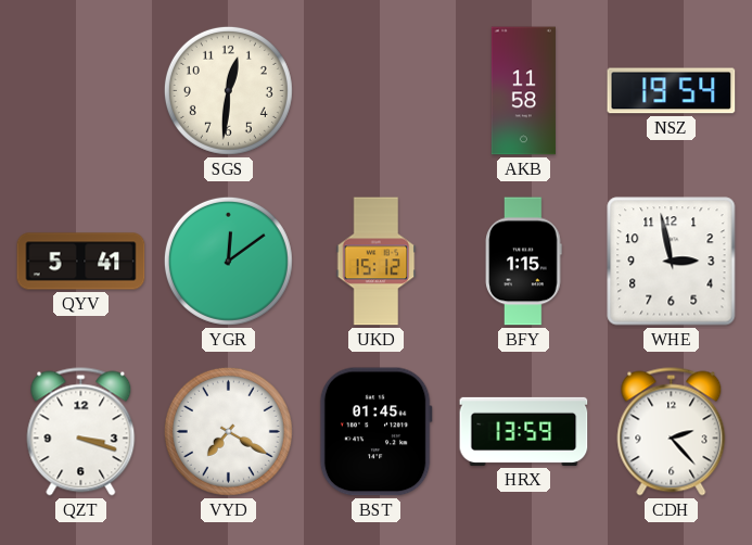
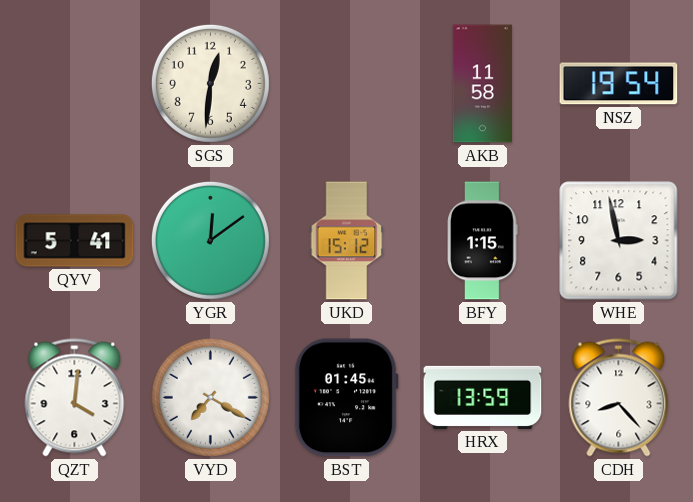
QZT: 3:18 -> 4:01 (75, 398)
CDH: 2:23 -> 8:23 (619, 398)
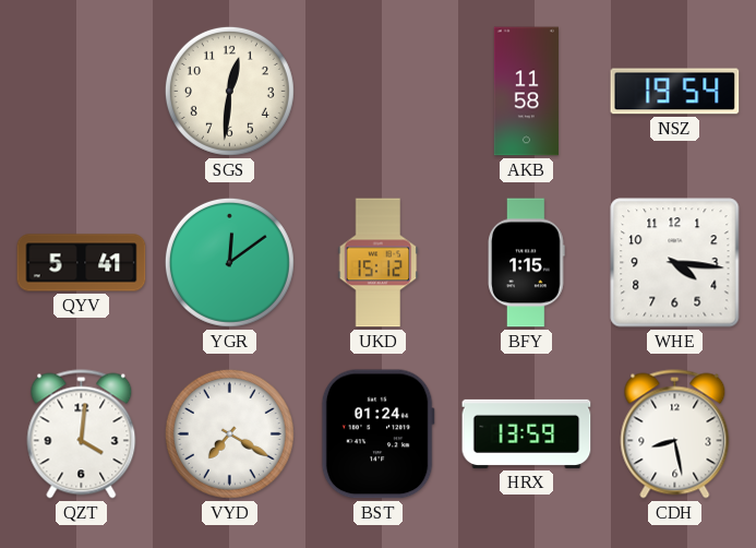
WHE: 2:58 -> 4:16 (675, 263)
BST: 01:45 -> 01:24 (377, 434)
CDH: 8:23 -> 8:28 (675, 434)
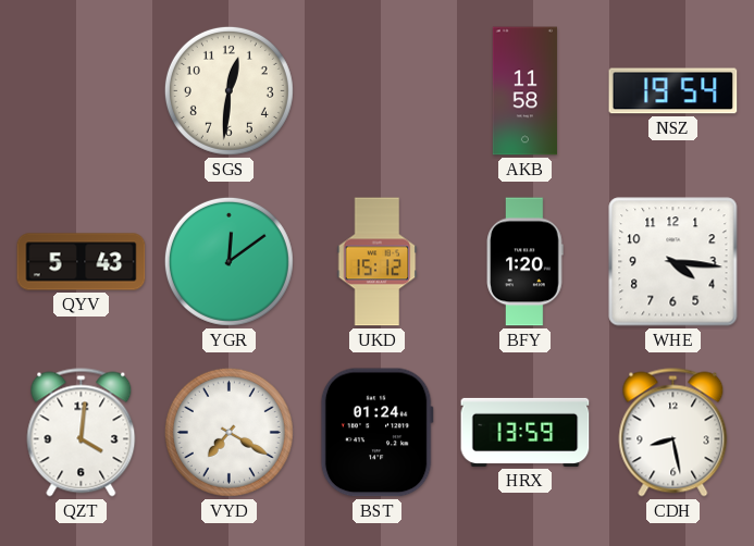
QYV: 5:41 -> 5:43 (82, 262)
BFY: 1:15 -> 1:20 (526, 262)
